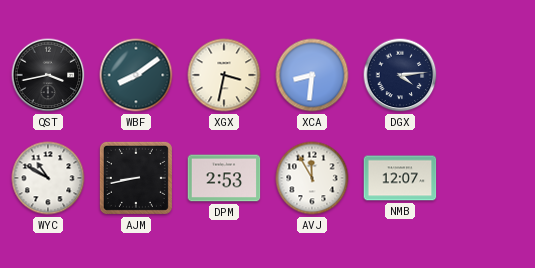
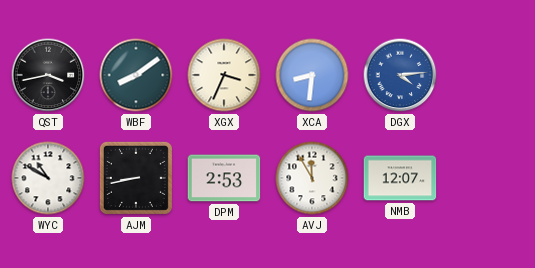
XGX: 3:32 -> 3:34 (224, 75)
DGX dial: navy -> blue (400, 75)
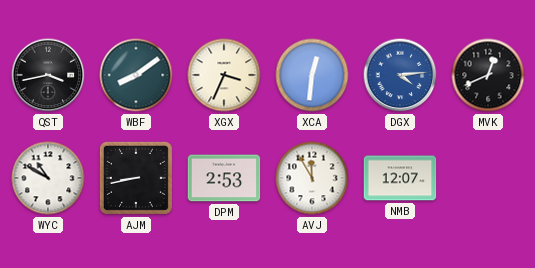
XCA: 8:31 -> 12:31 (312, 75)
MVK: none -> 12:41 (488, 75)
